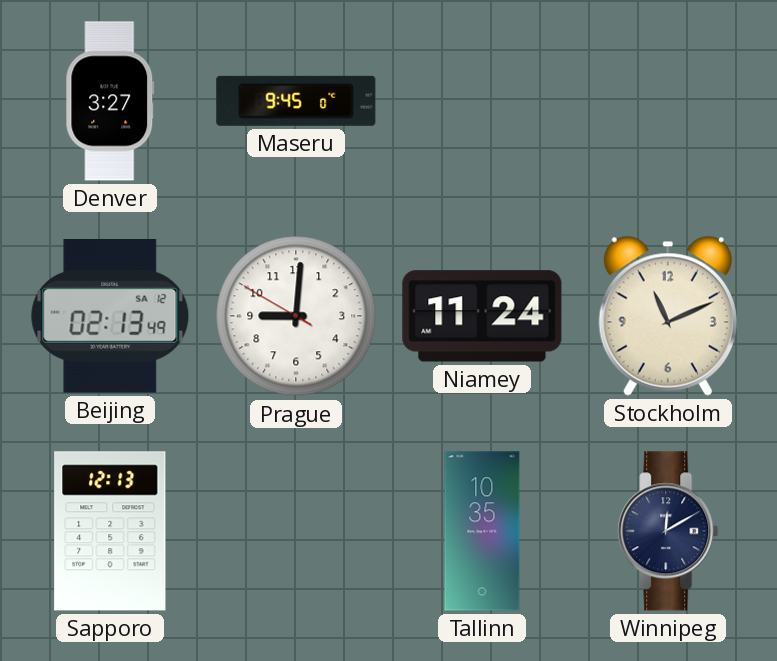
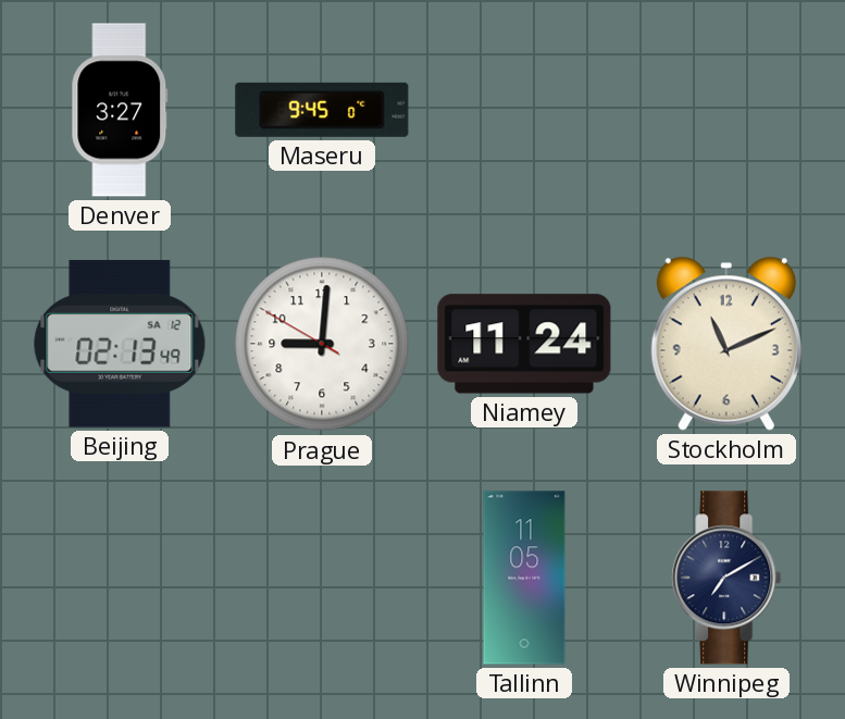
Sapporo: 12:13 -> none (110, 531)
Tallinn: 10:35 -> 11:05 (524, 578)
Winnipeg: 12:10 -> 7:10 (726, 578)
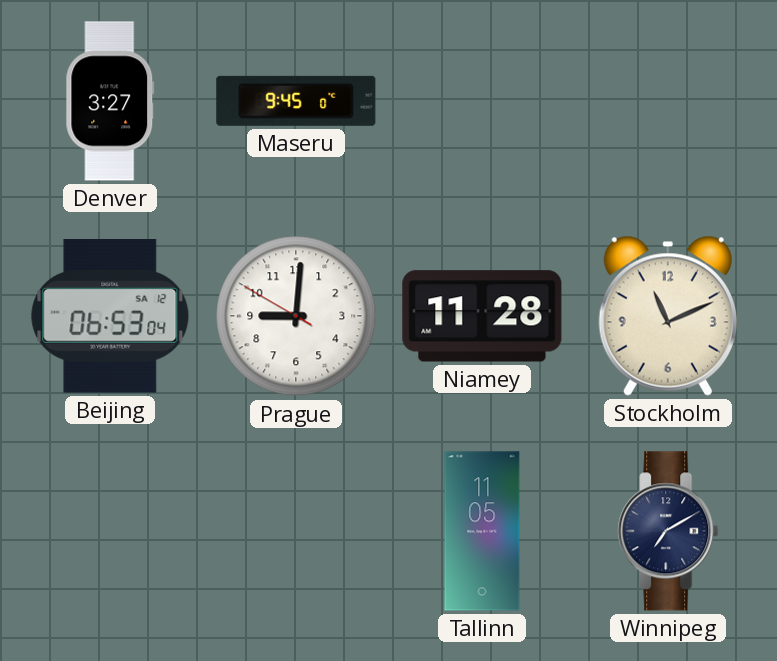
Beijing: 02:13 -> 06:53 (110, 317)
Niamey: 11:24 -> 11:28 (482, 316)
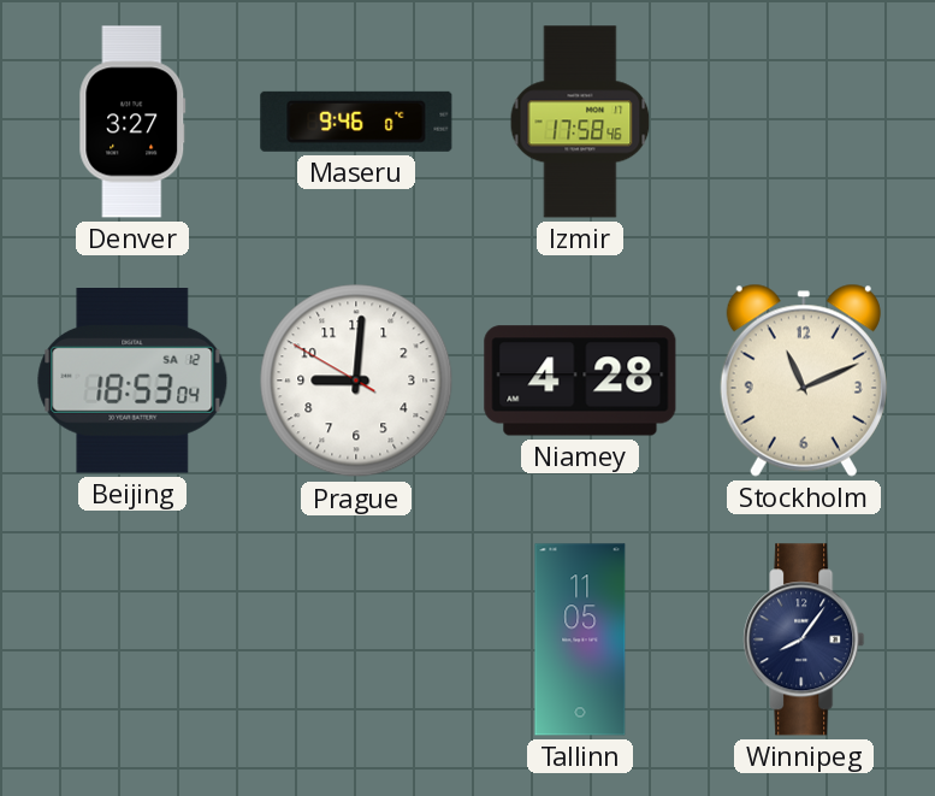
Maseru: 9:45 -> 9:46 (356, 122)
Izmir: none -> 17:58 (580, 122)
Beijing: 06:53 -> 18:53 (132, 382)
Niamey: 11:28 -> 4:28 (580, 381)
Winnipeg: 7:10 -> 8:06 (804, 639)
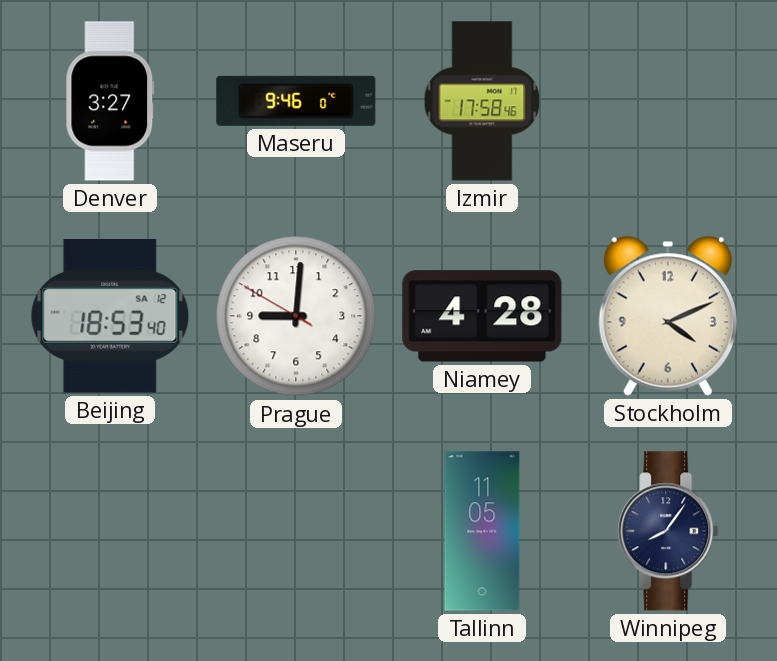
Beijing: 18:53:04 -> 18:53:40 (110, 317)
Stockholm: 11:11 -> 4:11 (668, 316)
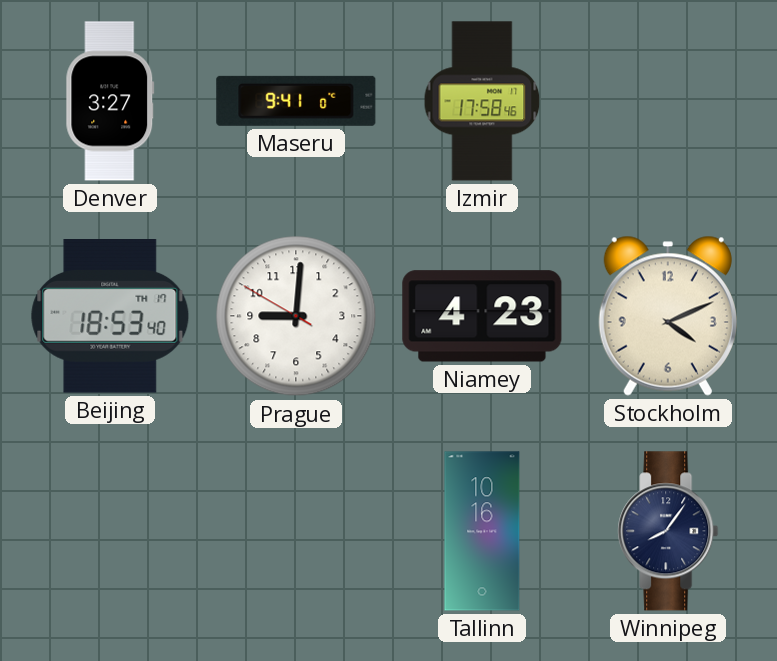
Maseru: 9:46 -> 9:41 (296, 101)
Beijing date: SA 12 -> TH 17 (110, 317)
Niamey: 4:28 -> 4:23 (482, 316)
Tallinn: 11:05 -> 10:16 (482, 531)
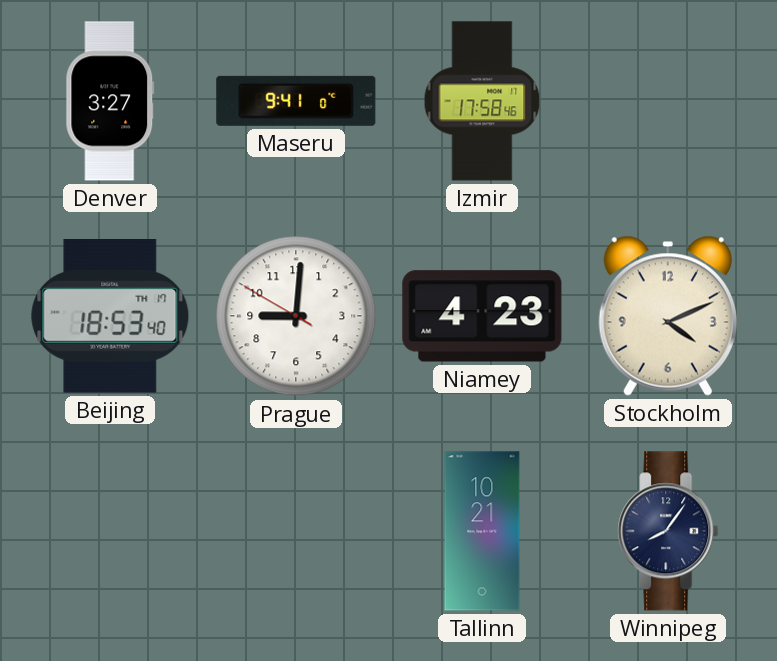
Tallinn: 10:16 -> 10:21 (482, 531)
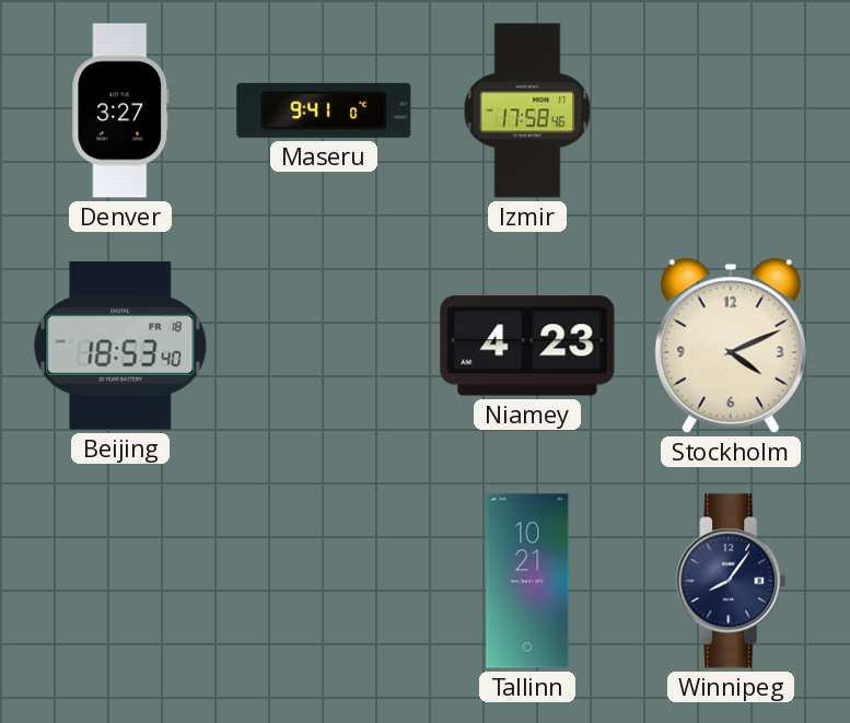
Beijing date: TH 17 -> FR 18 (120, 347)
Prague: 9:00 -> none (296, 316)
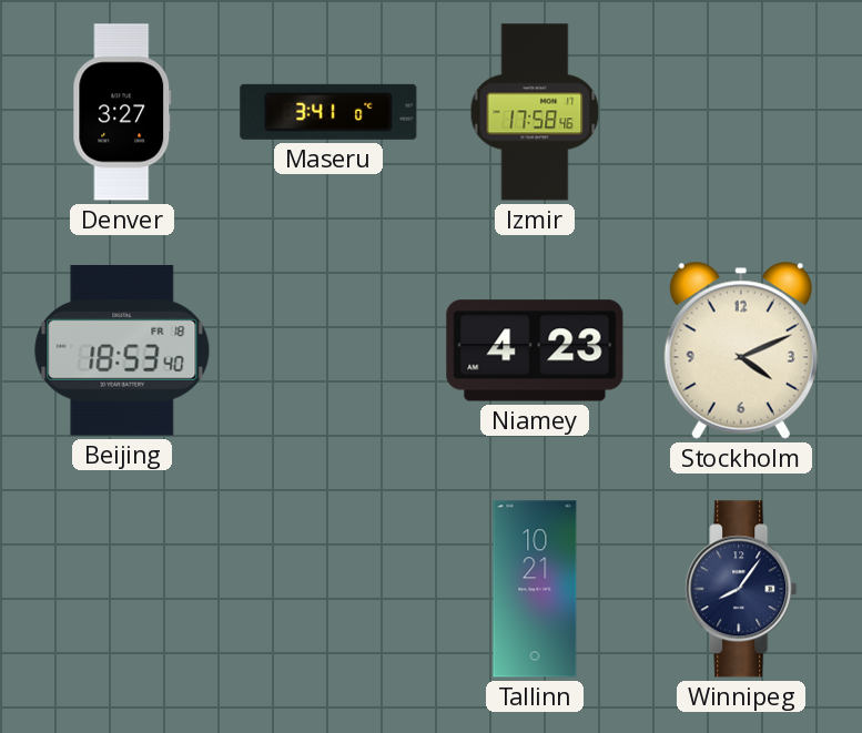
Maseru: 9:41 -> 3:41 (328, 112)
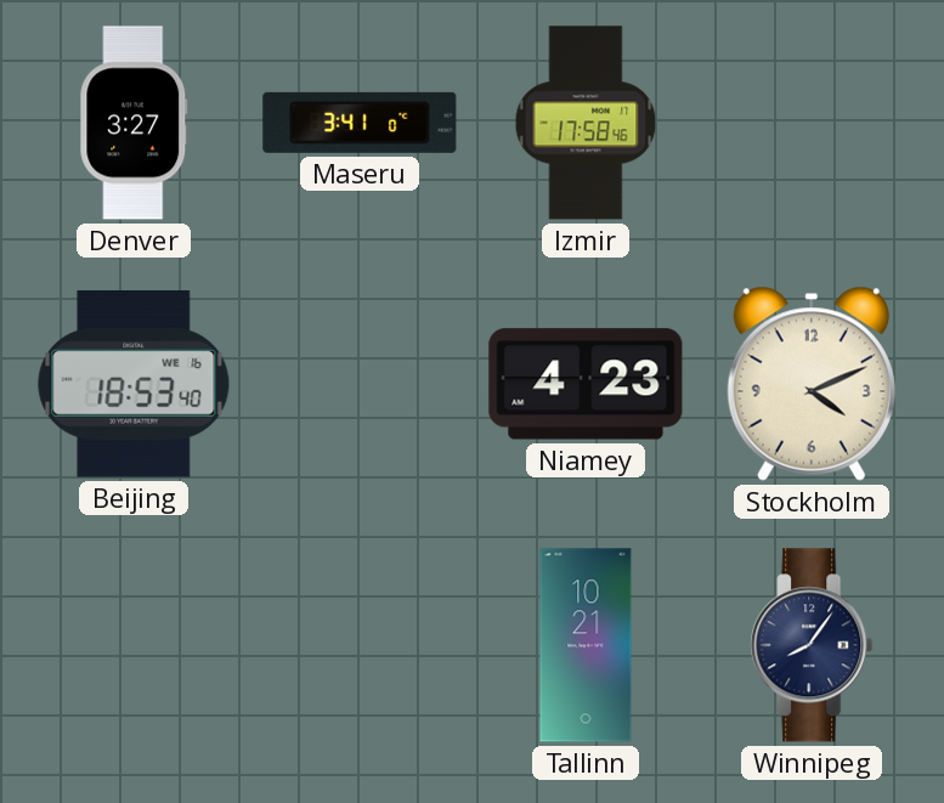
Beijing date: FR 18 -> WE 16 (134, 385)
